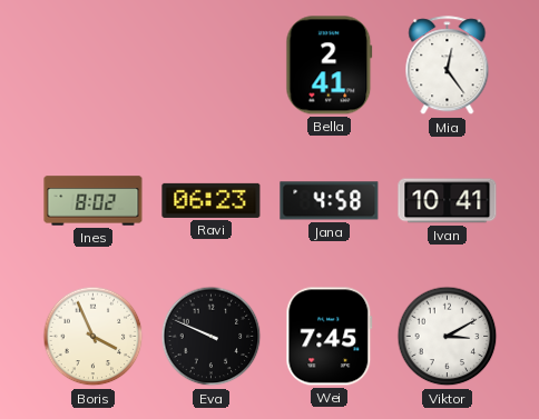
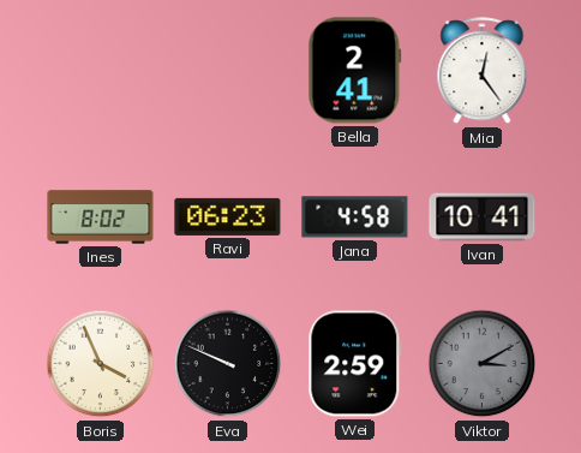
Wei: 7:45 -> 2:59 (355, 364)
Viktor dial: white -> grey (483, 364)
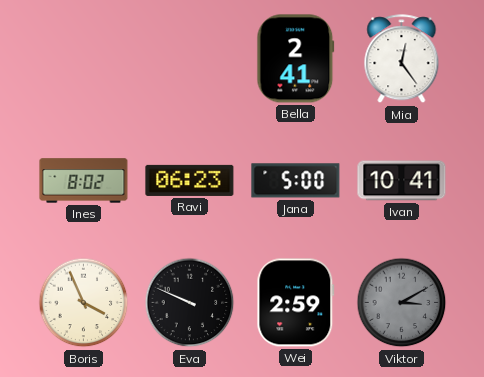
Jana: 4:58 -> 5:00 (296, 181)
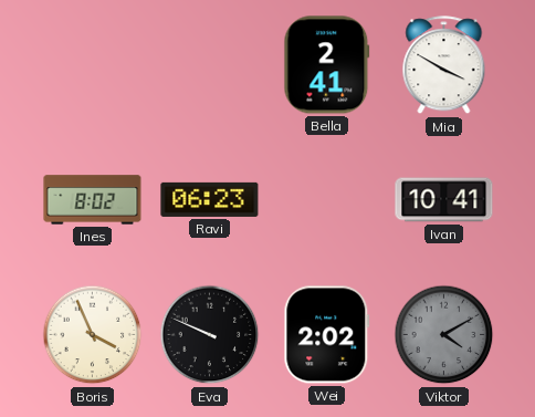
Mia: 12:24 -> 3:50 (444, 65)
Jana: 5:00 -> none (296, 181)
Wei: 2:59 -> 2:02 (327, 335)
Viktor: 3:10 -> 4:10 (444, 335)
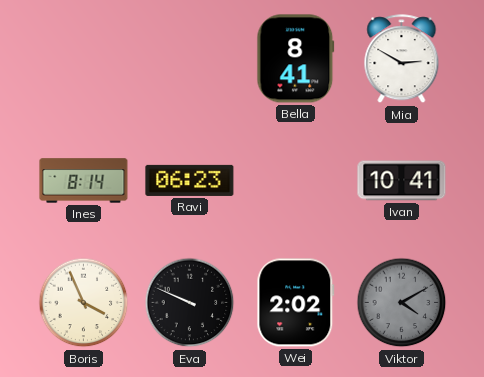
Bella: 2:41 -> 8:41 (296, 59)
Mia: 3:50 -> 2:50 (402, 59)
Ines: 8:02 -> 8:14 (84, 181)
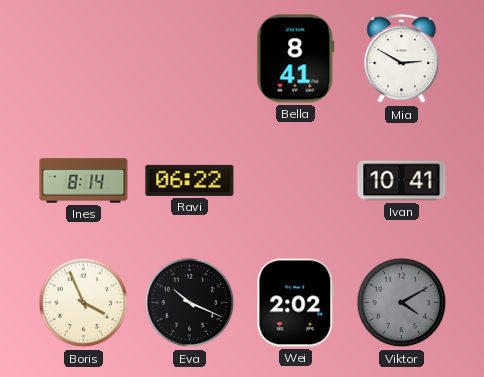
Ravi: 06:23 -> 06:22 (190, 180)
Eva: 9:49 -> 10:19 (190, 303)
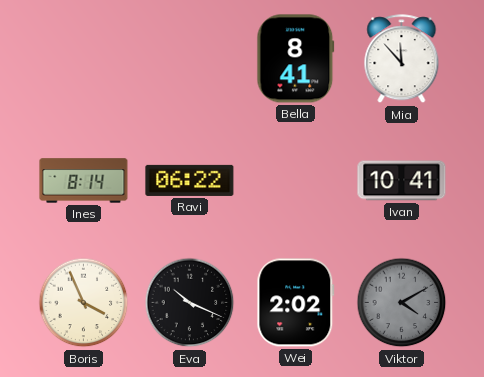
Mia: 2:50 -> 11:53 (402, 59)
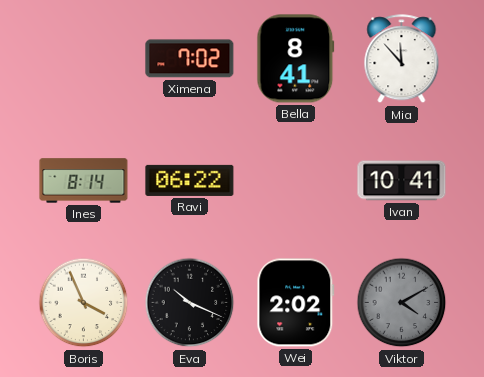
Ximena: none -> 7:02 (190, 59)
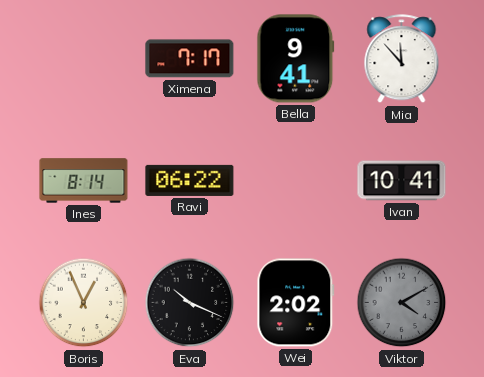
Ximena: 7:02 -> 7:17 (190, 59)
Bella: 8:41 -> 9:41 (296, 59)
Boris: 3:56 -> 12:56 (84, 303)
